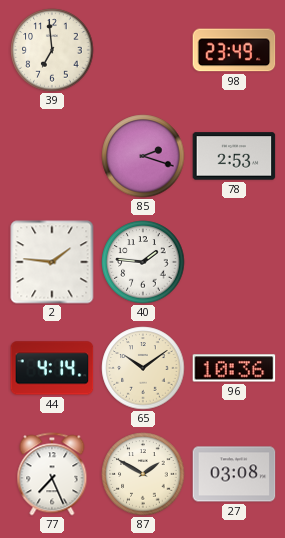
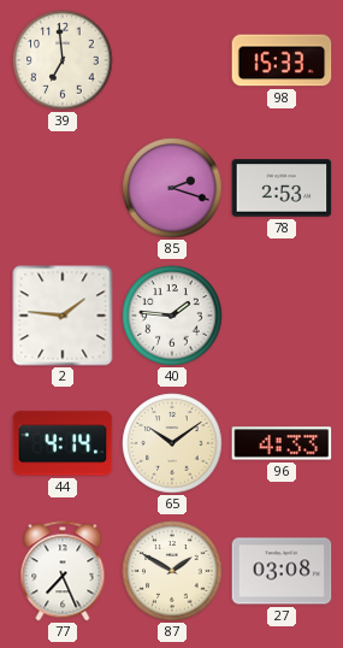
98: 23:49 -> 15:33 (282, 60)
96: 10:36 -> 4:33 (282, 443)
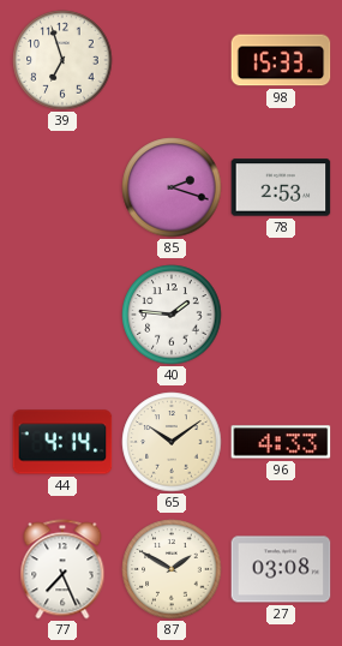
39: 6:59 -> 6:57 (62, 60)
2: 1:46 -> none (63, 316)
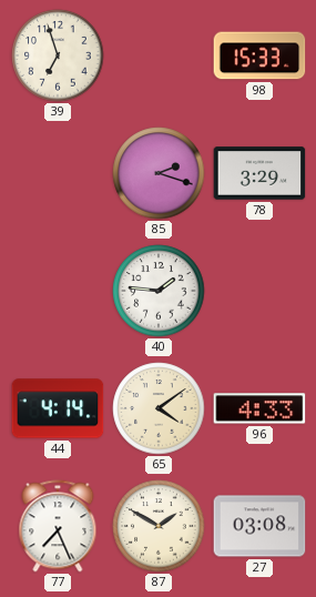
78: 2:53 -> 3:29 (259, 173)
65: 10:09 -> 4:09 (159, 408)
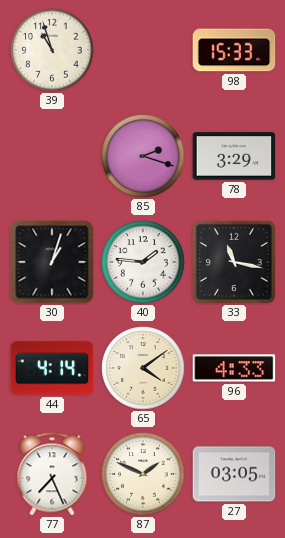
39: 6:57 -> 10:57 (52, 50)
30: none -> 1:03 (52, 262)
33: none -> 11:17 (234, 262)
87: 1:50 -> 1:49 (143, 474)
27: 03:08 -> 03:05 (234, 474)
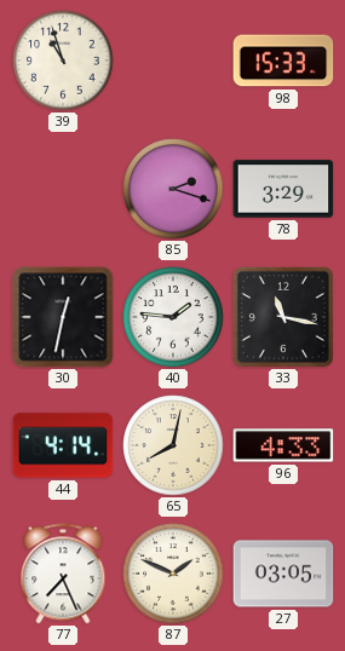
30: 1:03 -> 12:32 (63, 317)
65: 4:09 -> 8:02 (173, 445)
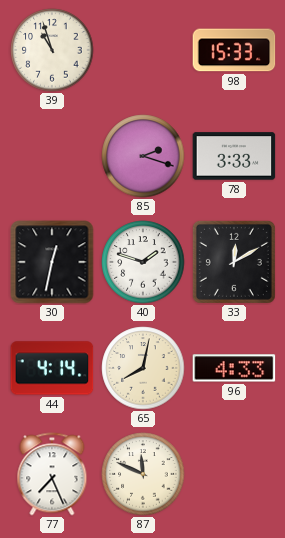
78: 3:29 -> 3:33 (234, 156)
40: 1:46 -> 1:48 (143, 262)
33: 11:17 -> 12:10 (234, 262)
87: 1:49 -> 11:49 (143, 474)
27: 03:05 -> none (283, 574)
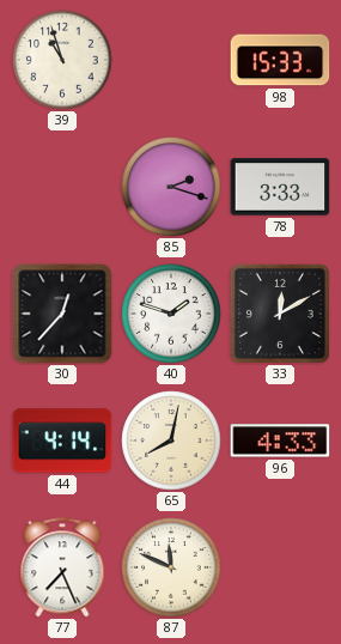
30: 12:32 -> 12:37 (62, 314)
